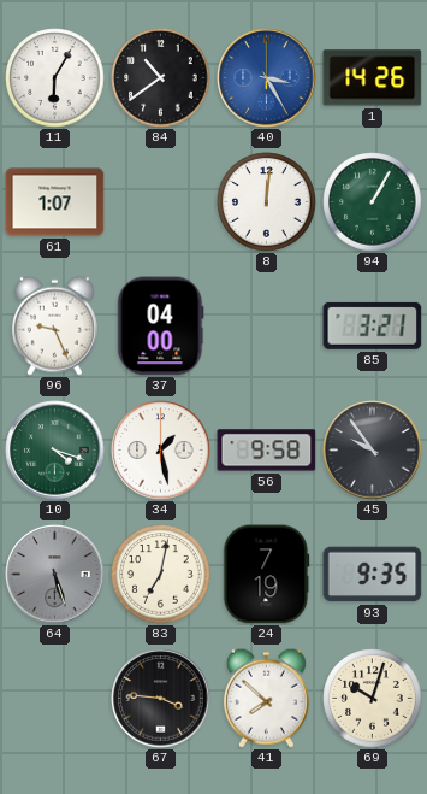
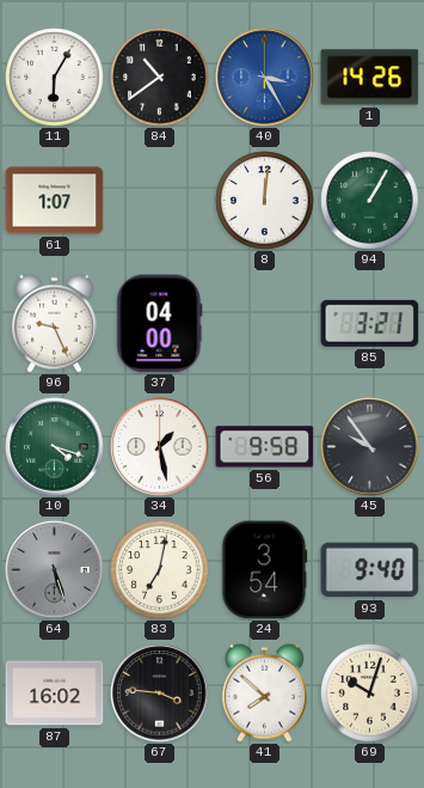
24: 7:19 -> 3:54 (265, 570)
93: 9:35 -> 9:40 (370, 570)
87: none -> 16:02 (55, 694)
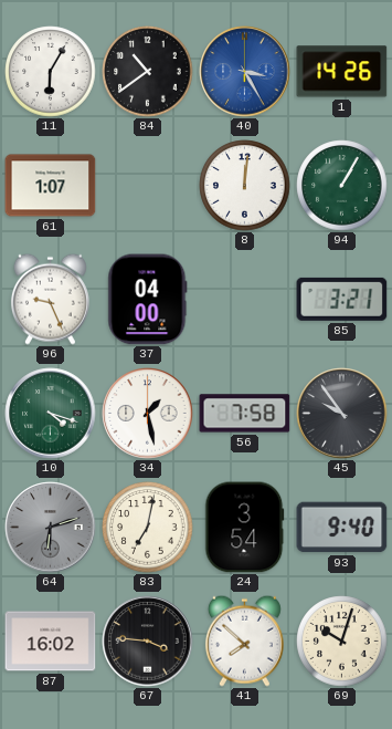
56: 9:58 -> 7:58 (245, 414)
64: 5:27 -> 6:12 (51, 528)
